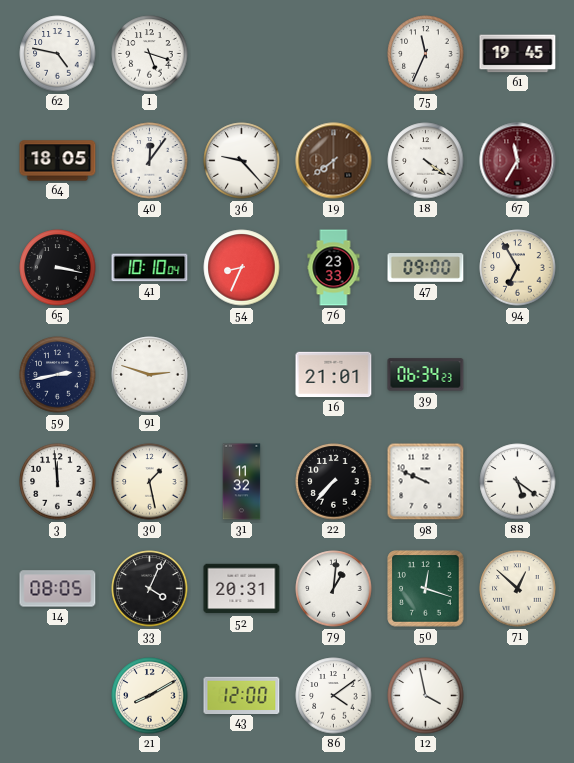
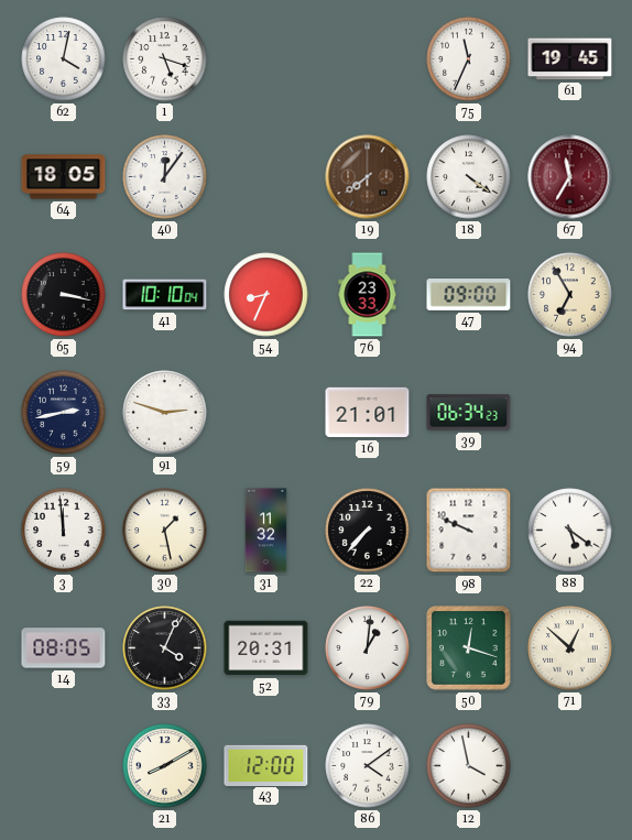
62: 4:47 -> 4:02 (64, 59)
36: 9:23 -> none (242, 161)
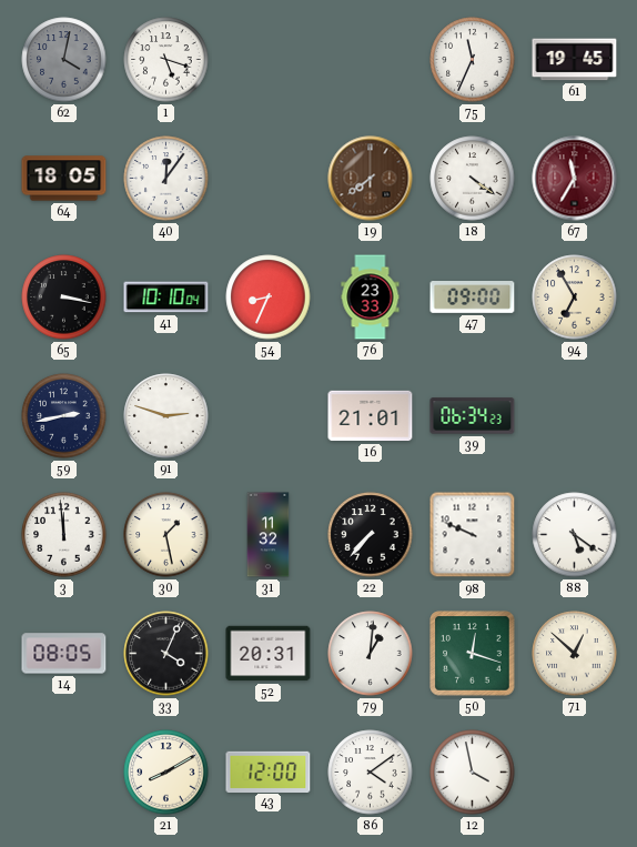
62 dial: white -> grey (64, 60)
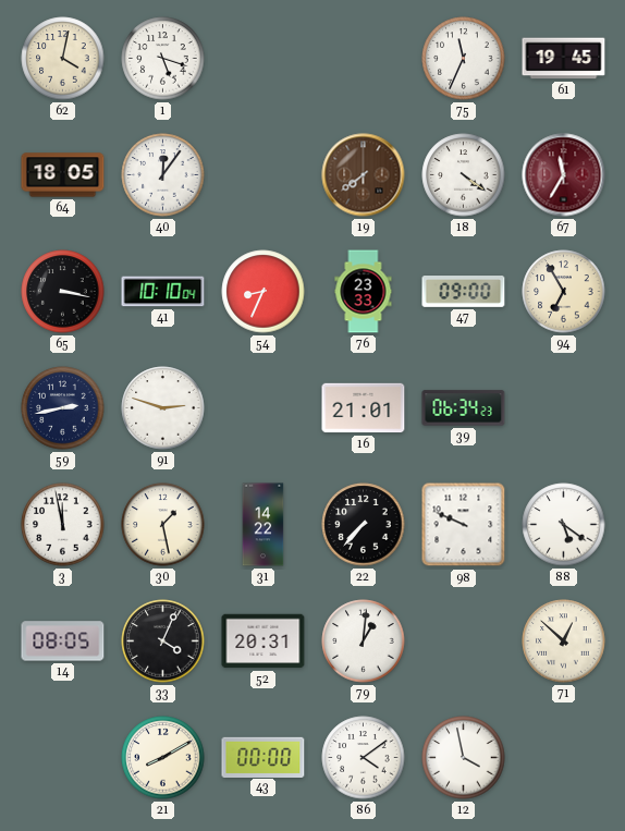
62 dial: grey -> cream (63, 59)
3: 11:59 -> 11:58 (63, 525)
31: 11:32 -> 14:22 (264, 525)
50: 12:18 -> none (473, 654)
43: 12:00 -> 00:00 (264, 757)
